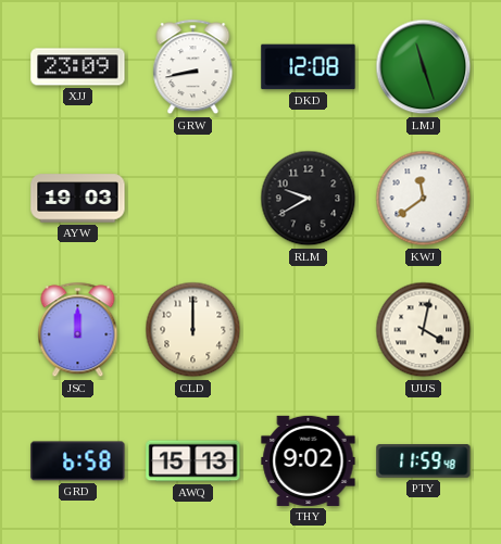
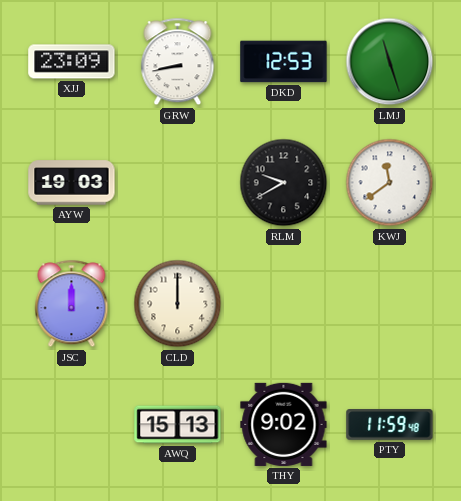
DKD: 12:08 -> 12:53 (284, 62)
UUS: 4:02 -> none (424, 330)
GRD: 6:58 -> none (78, 461)
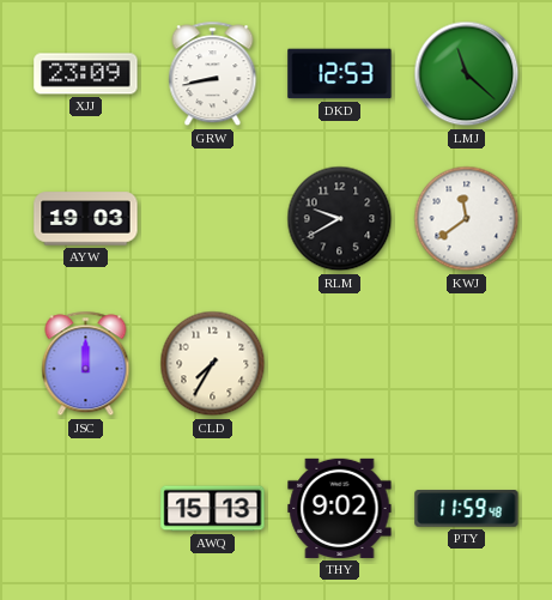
LMJ: 11:27 -> 11:22 (467, 74)
CLD: 12:00 -> 7:35 (213, 364)
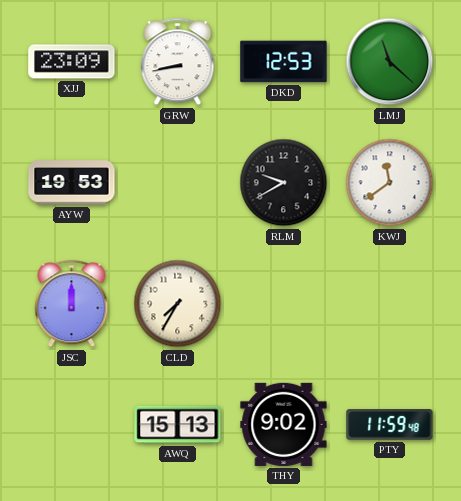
AYW: 19:03 -> 19:53 (72, 183)
